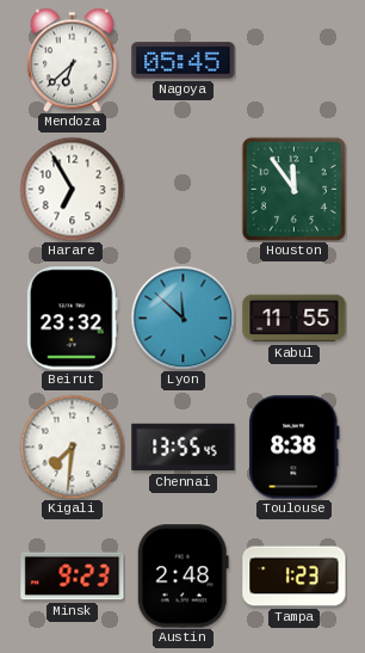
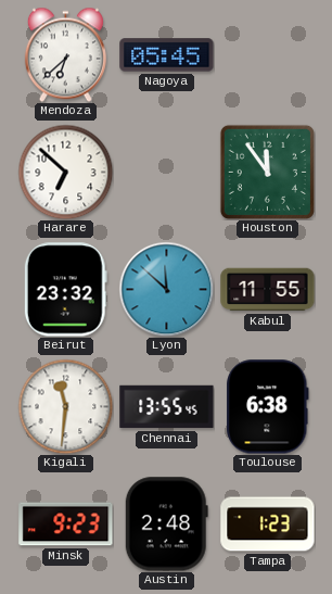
Harare: 6:55 -> 6:52 (65, 172)
Kigali: 7:31 -> 11:31 (65, 406)
Toulouse: 8:38 -> 6:38 (268, 407)
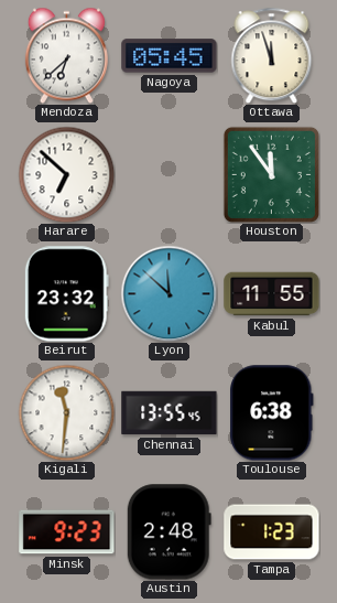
Ottawa: none -> 11:57 (272, 55)
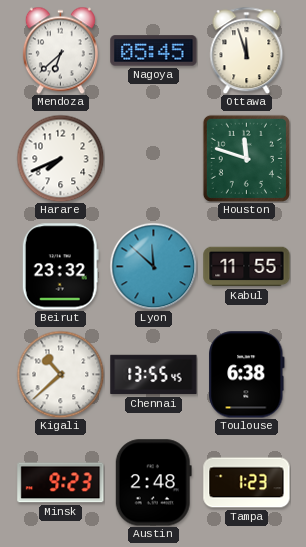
Harare: 6:52 -> 7:41 (60, 158)
Houston: 11:54 -> 11:48 (246, 158)
Kigali: 11:31 -> 10:38 (60, 374)
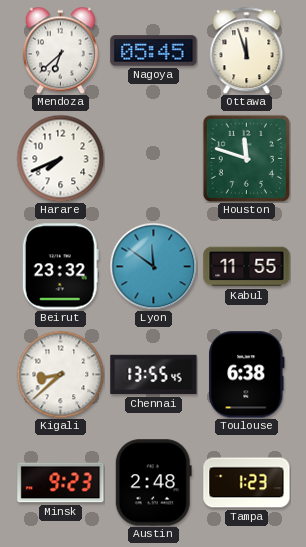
Lyon: 11:52 -> 11:51 (153, 266)
Kigali: 10:38 -> 8:38 (60, 374)
